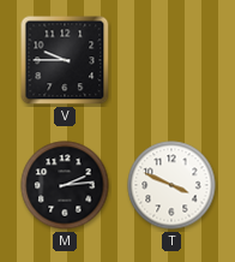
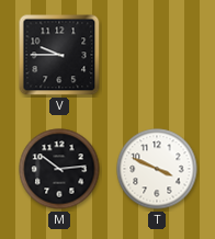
M: 2:14 -> 10:14 (59, 169)
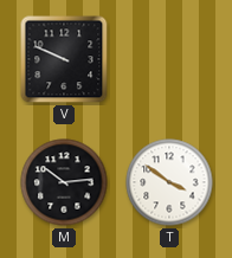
V: 9:45 -> 9:49 (64, 59)
T: 3:49 -> 3:51 (169, 182)
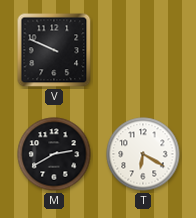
M: 10:14 -> 2:40 (54, 154)
T: 3:51 -> 6:20 (143, 154)
